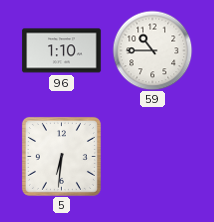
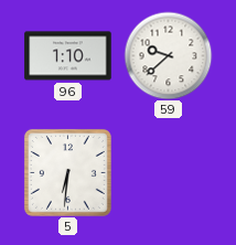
59: 10:45 -> 9:38 (168, 55)
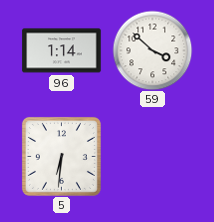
96: 1:10 -> 1:14 (62, 51)
59: 9:38 -> 3:52 (152, 50)
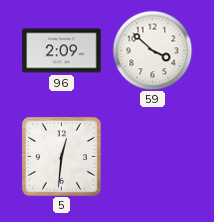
96: 1:14 -> 2:09 (62, 51)
5: 6:31 -> 12:31 (61, 156)
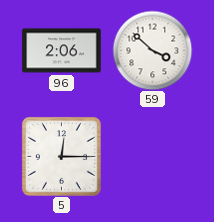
96: 2:09 -> 2:06 (62, 51)
5: 12:31 -> 12:15 (61, 156)
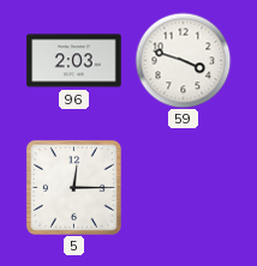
96: 2:06 -> 2:03 (74, 61)
59: 3:52 -> 3:48 (183, 60)
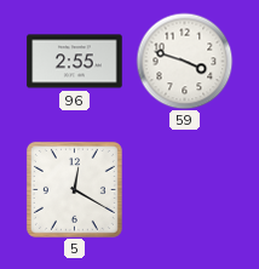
96: 2:03 -> 2:55 (75, 62)
5: 12:15 -> 12:20 (74, 189)
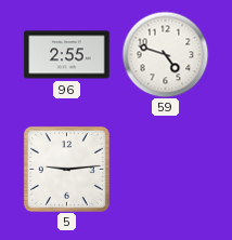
59: 3:48 -> 4:48 (165, 54)
5: 12:20 -> 9:14 (66, 169)
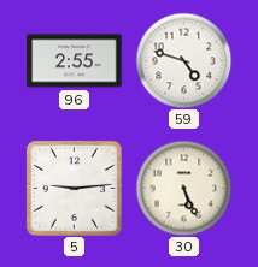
30: none -> 5:26 (183, 188)
